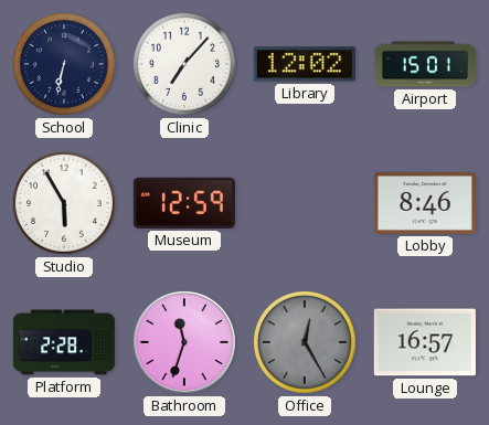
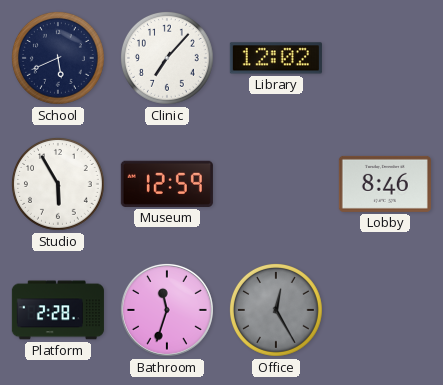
School: 6:32 -> 5:41 (58, 58)
Airport: 15:01 -> none (425, 64)
Lounge: 16:57 -> none (425, 342)
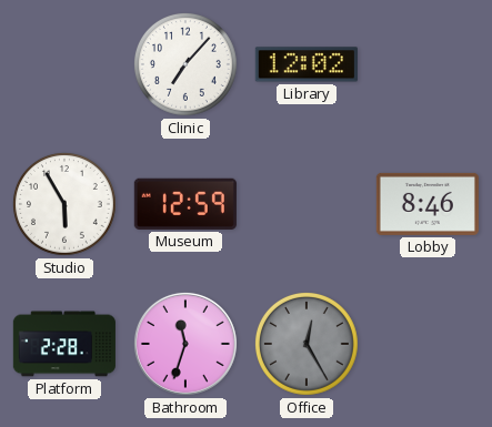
School: 5:41 -> none (58, 58)
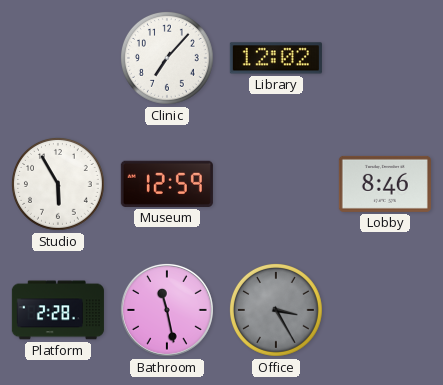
Bathroom: 11:33 -> 11:28 (167, 310)
Office: 12:25 -> 3:25 (276, 310)
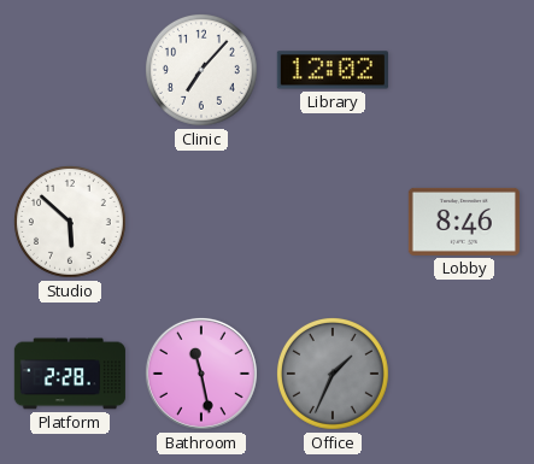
Studio: 5:55 -> 5:52 (70, 222)
Museum: 12:59 -> none (167, 184)
Office: 3:25 -> 1:34 (333, 374)
